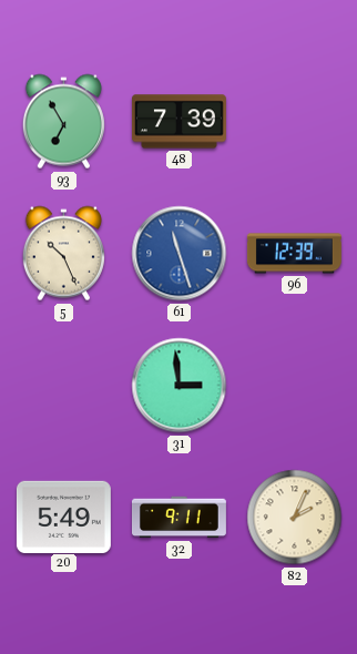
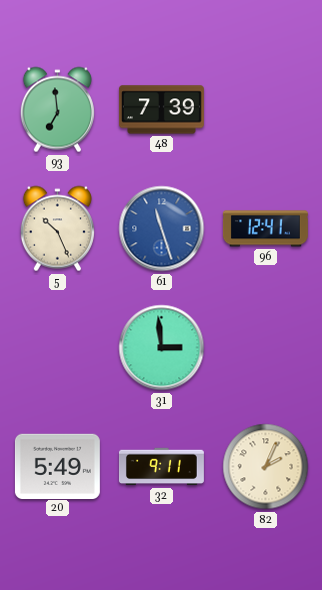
93: 6:55 -> 6:59 (57, 110)
96: 12:39 -> 12:41 (265, 229)
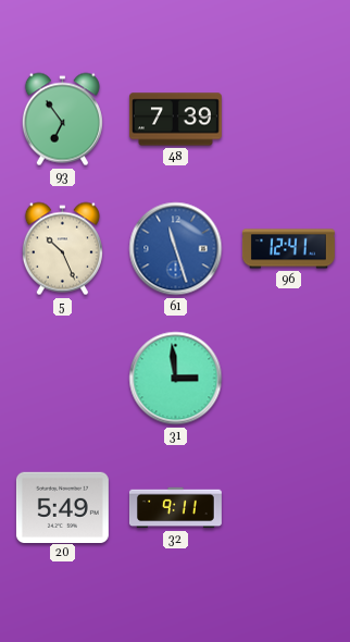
93: 6:59 -> 6:54 (62, 120)
82: 2:04 -> none (266, 467)
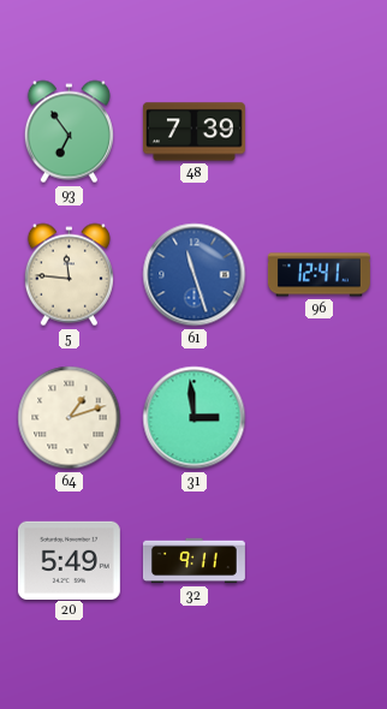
5: 10:26 -> 11:46 (69, 275)
64: none -> 1:12 (70, 418)
